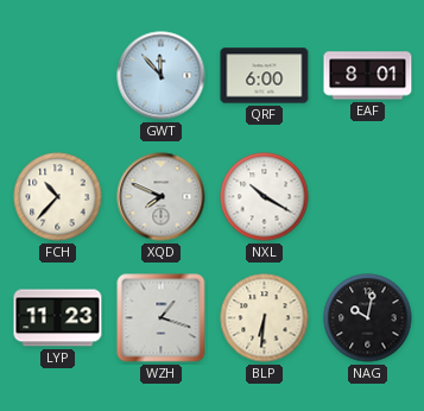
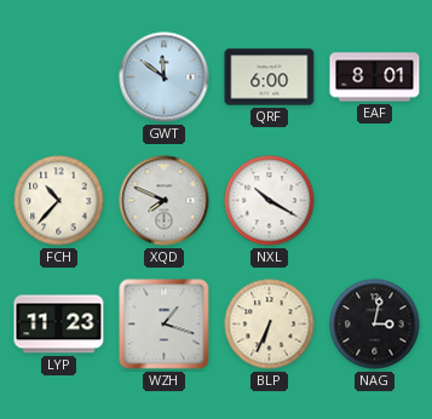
GWT: 11:53 -> 11:51 (165, 78)
BLP: 6:31 -> 6:34 (270, 325)
NAG: 10:02 -> 3:02 (375, 325)
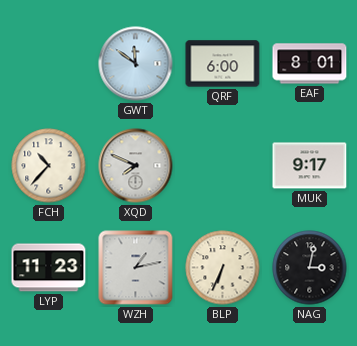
NXL: 10:20 -> none (270, 201)
MUK: none -> 9:17 (310, 166)
WZH: 1:18 -> 1:13 (136, 268)
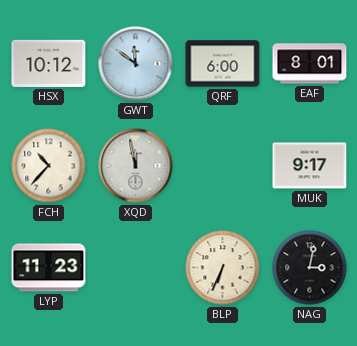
HSX: none -> 10:12 (49, 63)
XQD: 7:49 -> 11:58 (136, 166)
WZH: 1:13 -> none (136, 268)
